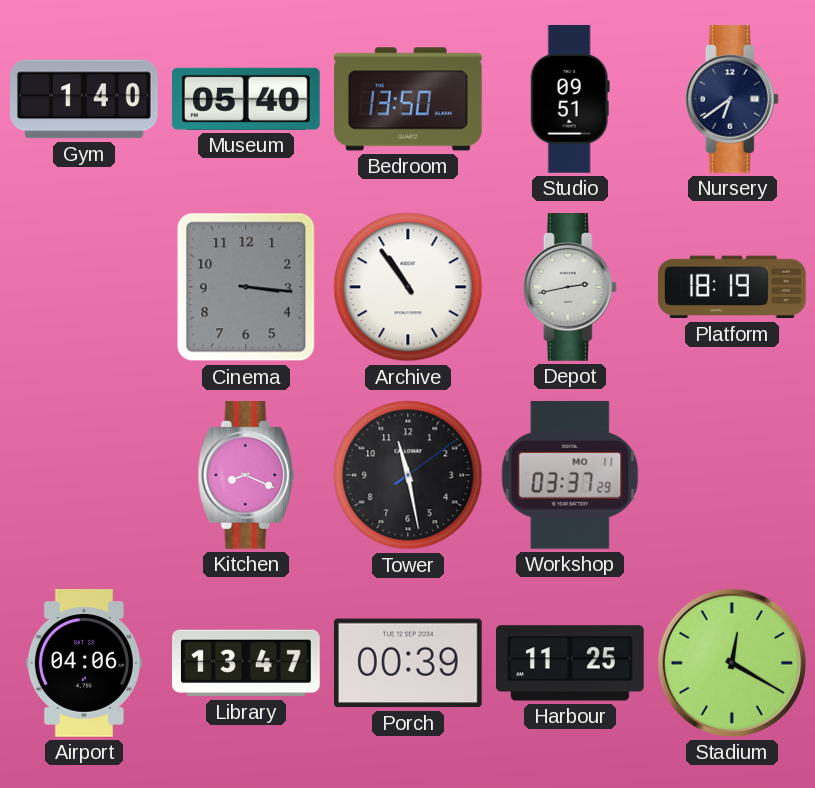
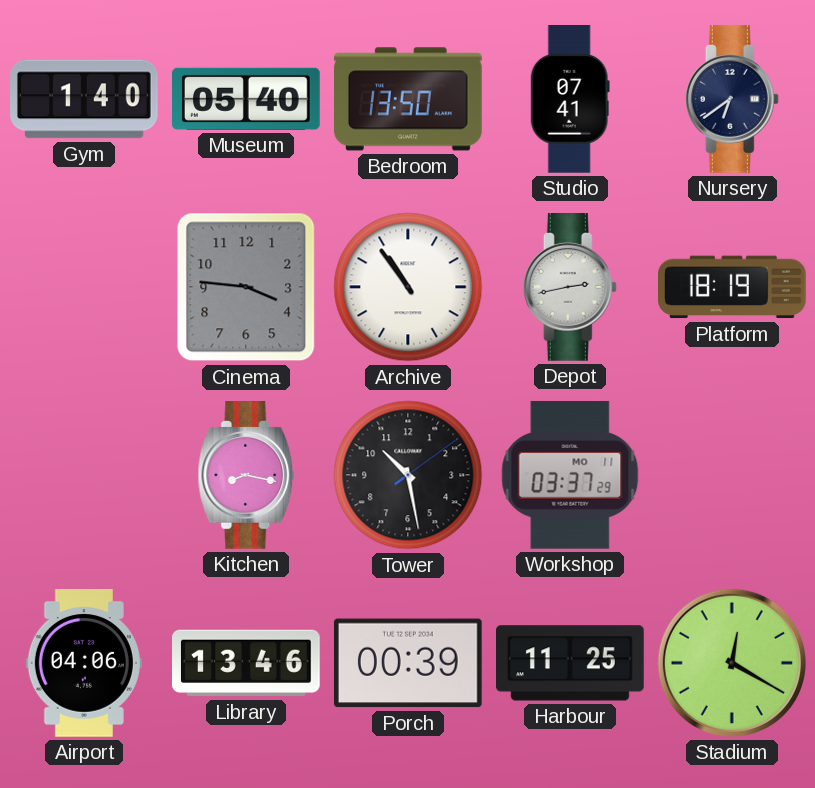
Studio: 09:51 -> 07:41 (570, 100)
Cinema: 3:16 -> 3:46 (246, 287)
Kitchen: 8:19 -> 8:17 (246, 476)
Tower: 11:28 -> 10:28 (408, 475)
Library: 13:47 -> 13:46 (247, 663)
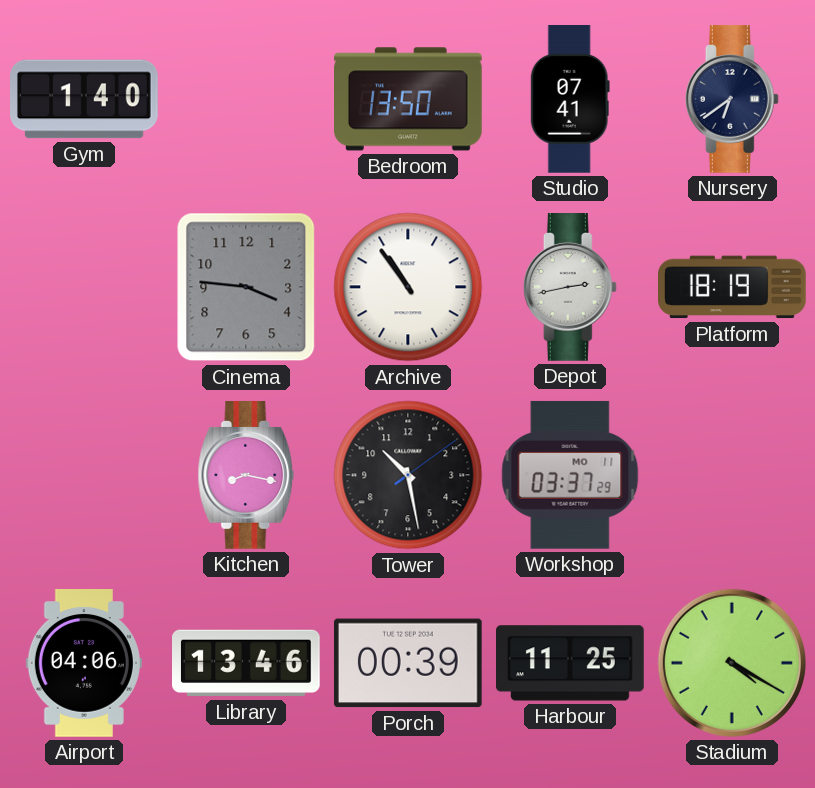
Museum: 05:40 -> none (247, 99)
Stadium: 12:20 -> 4:20 (732, 663)
